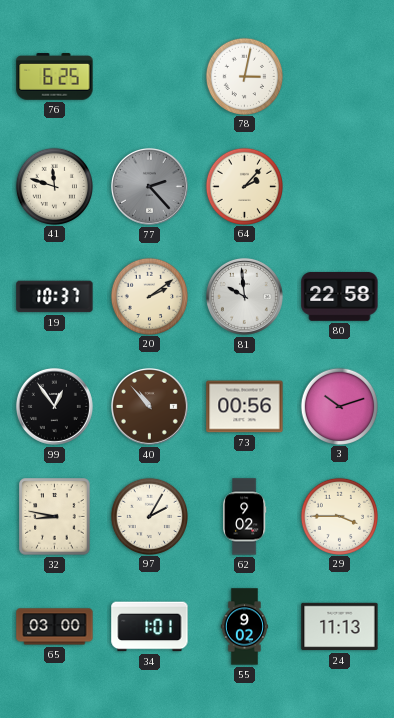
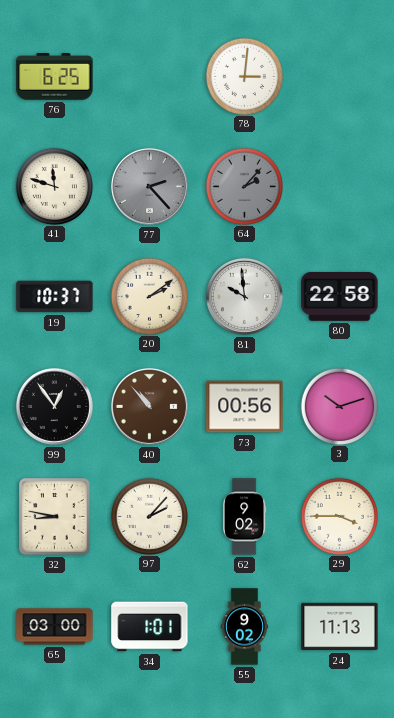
78: 3:02 -> 3:01 (244, 76)
64 dial: cream -> grey (244, 186)
97: 2:05 -> 2:07 (149, 516)
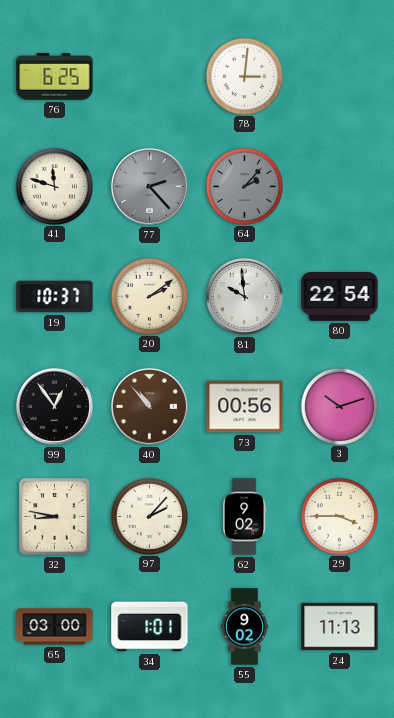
80: 22:58 -> 22:54 (340, 297)
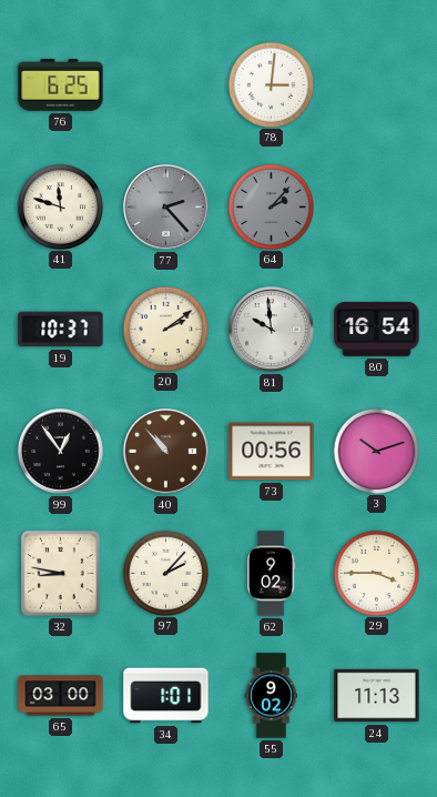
80: 22:54 -> 16:54 (377, 330)
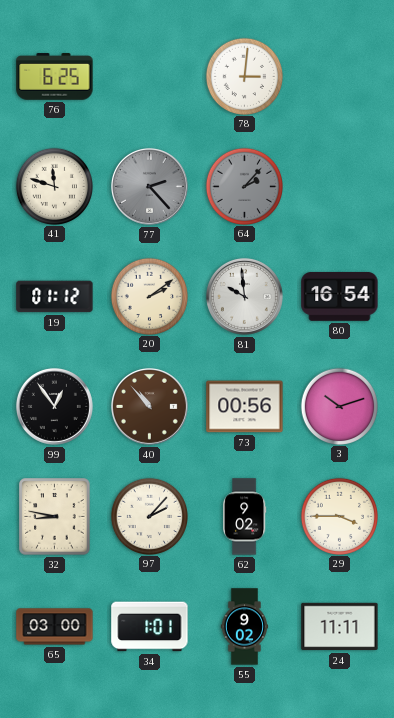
19: 10:37 -> 01:12 (55, 297)
24: 11:13 -> 11:11 (340, 627)
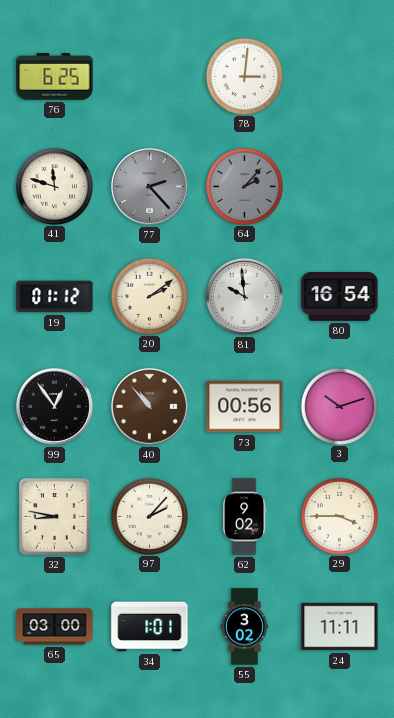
55: 9:02 -> 3:02 (245, 627)
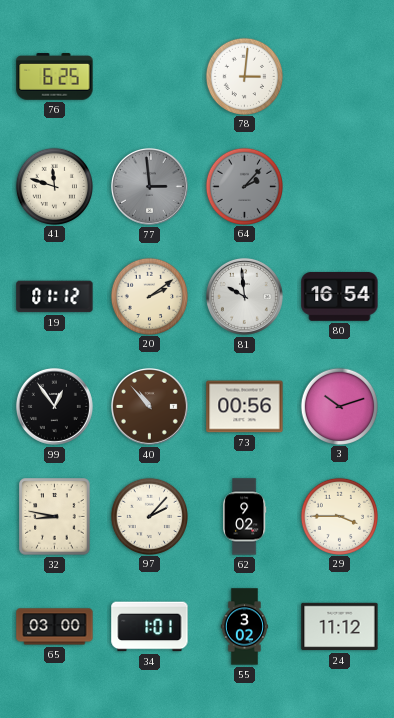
77: 2:23 -> 2:59 (149, 186)
24: 11:11 -> 11:12 (340, 627)
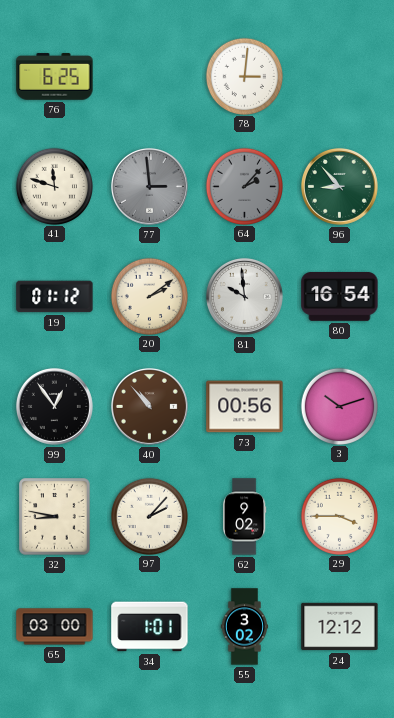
96: none -> 8:53 (339, 186)
24: 11:12 -> 12:12 (340, 627)
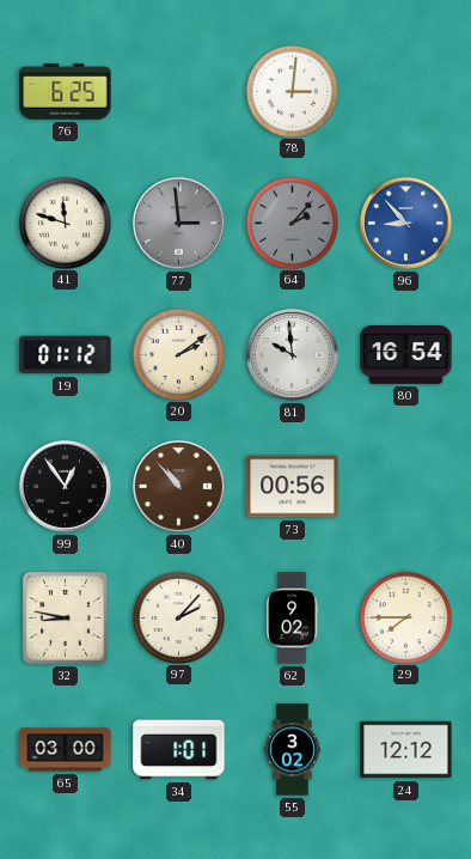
96 dial: green -> blue (405, 223)
3: 10:12 -> none (339, 406)
29: 3:45 -> 7:45 (405, 617)
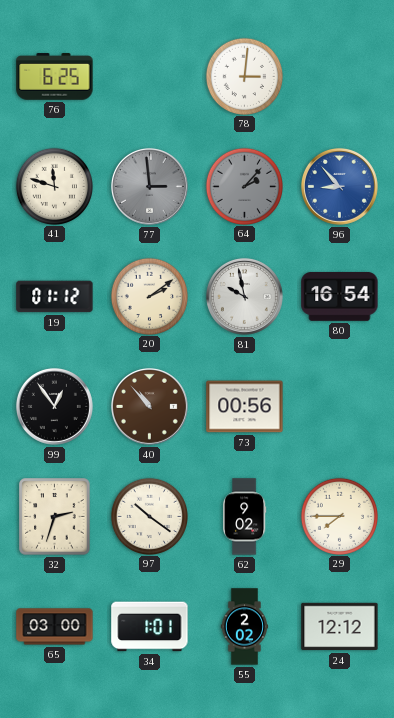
81: 9:59 -> 9:58 (244, 296)
32: 8:47 -> 2:33 (55, 517)
97: 2:07 -> 10:21 (149, 516)
55: 3:02 -> 2:02 (245, 627)
